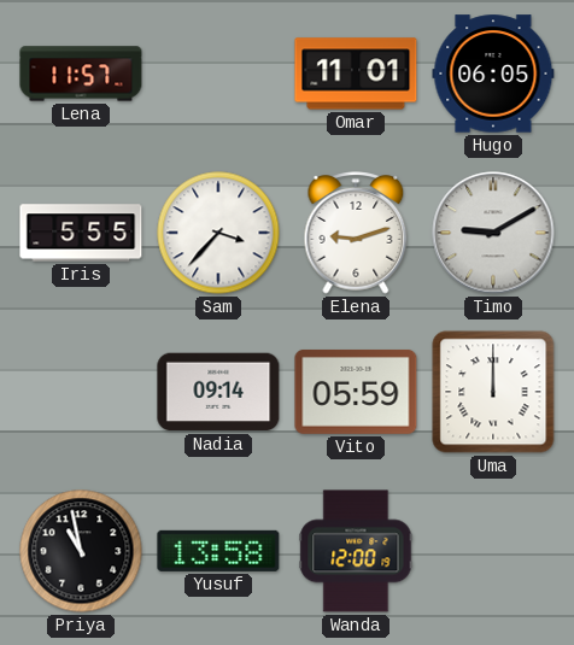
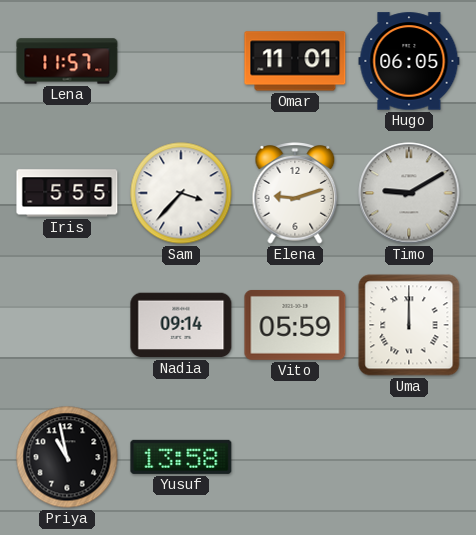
Wanda: 12:00 -> none (356, 551)
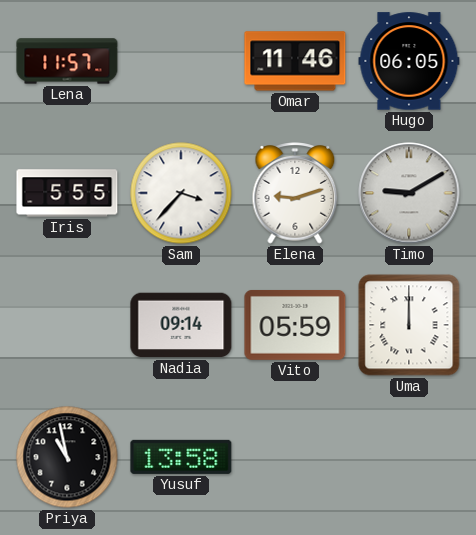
Omar: 11:01 -> 11:46 (295, 61)
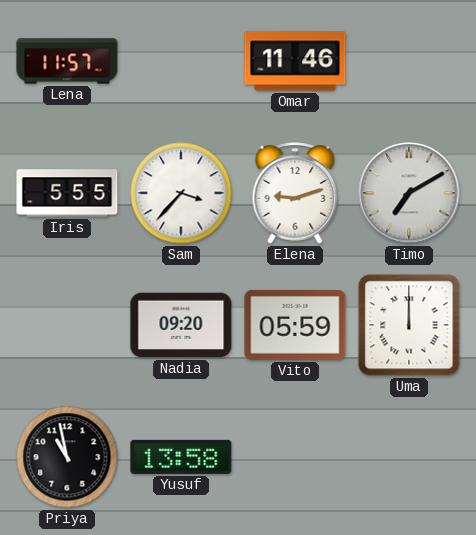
Hugo: 06:05 -> none (409, 61)
Timo: 9:10 -> 7:10 (409, 193)
Nadia: 09:14 -> 09:20 (181, 325)
